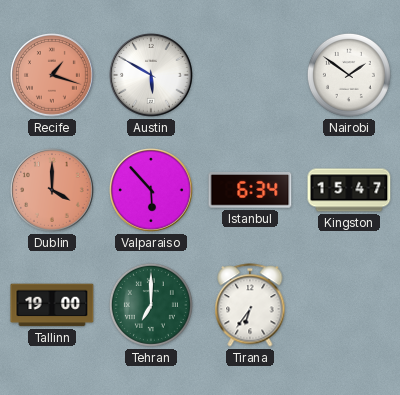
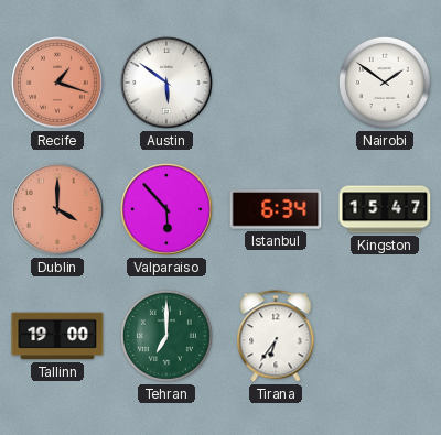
Austin: 5:50 -> 5:51 (168, 84)
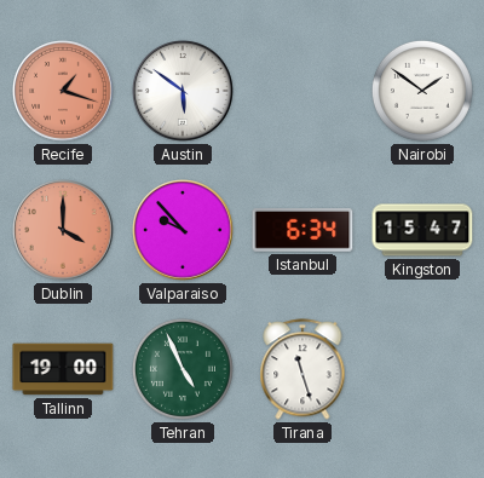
Valparaiso: 5:53 -> 9:53 (184, 231)
Tehran: 7:00 -> 4:56 (183, 369)
Tirana: 6:36 -> 11:27 (302, 369)
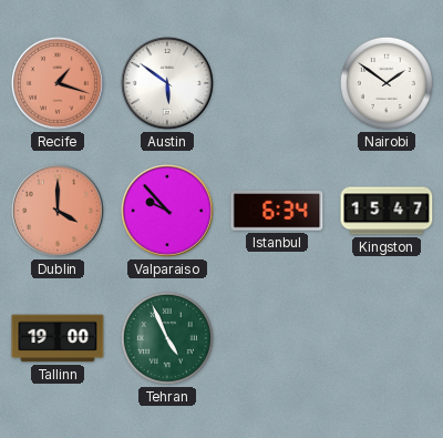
Tirana: 11:27 -> none (302, 369)
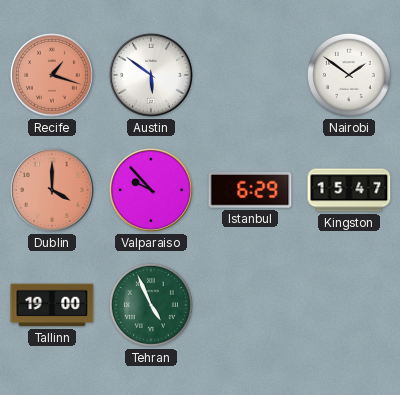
Istanbul: 6:34 -> 6:29 (250, 191)
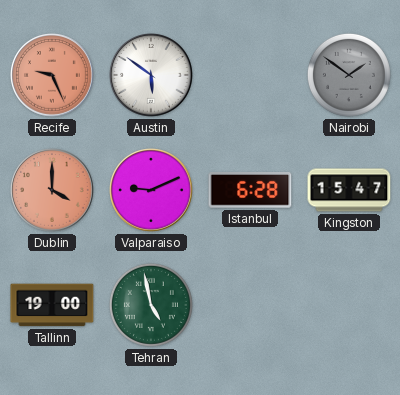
Recife: 1:18 -> 9:26 (53, 76)
Nairobi dial: white -> grey (349, 75)
Valparaiso: 9:53 -> 9:11 (152, 191)
Istanbul: 6:29 -> 6:28 (250, 191)
Tehran: 4:56 -> 4:58 (151, 305)
